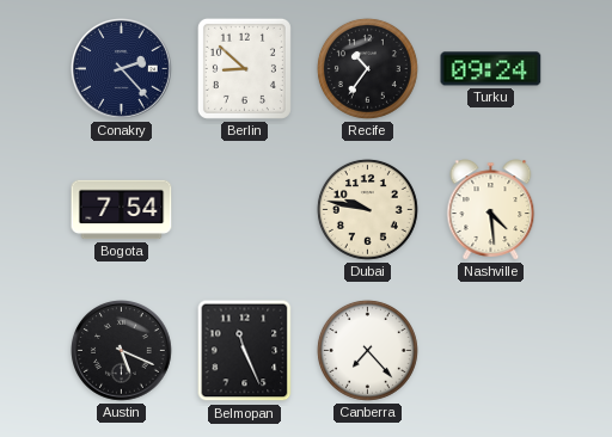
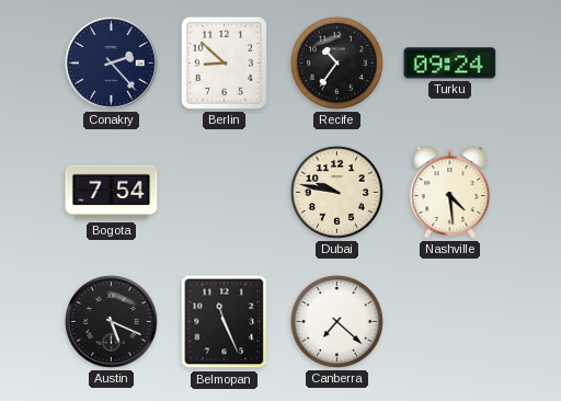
Canberra: 7:23 -> 7:22 (336, 321)
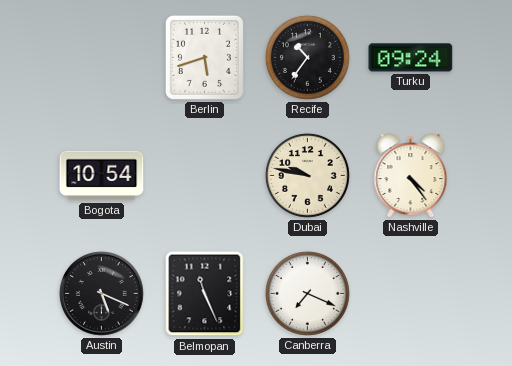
Conakry: 2:23 -> none (112, 64)
Berlin: 8:52 -> 5:42 (204, 57)
Bogota: 7:54 -> 10:54 (102, 176)
Nashville: 4:29 -> 4:24 (411, 176)
Canberra: 7:22 -> 7:19 (307, 293)
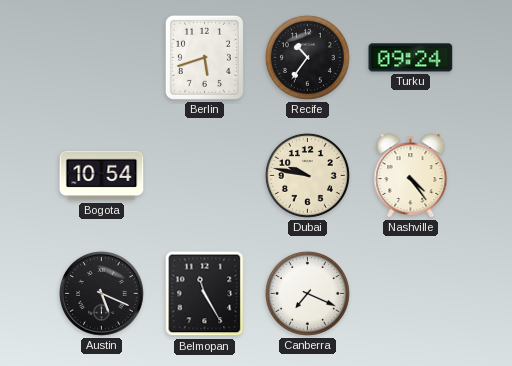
Belmopan: 11:26 -> 11:25 (205, 294)
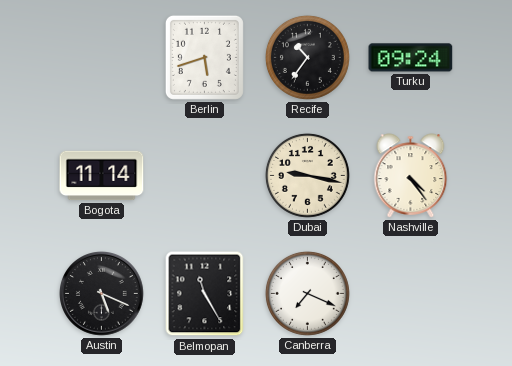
Bogota: 10:54 -> 11:14 (102, 176)
Dubai: 9:47 -> 9:17 (307, 175)
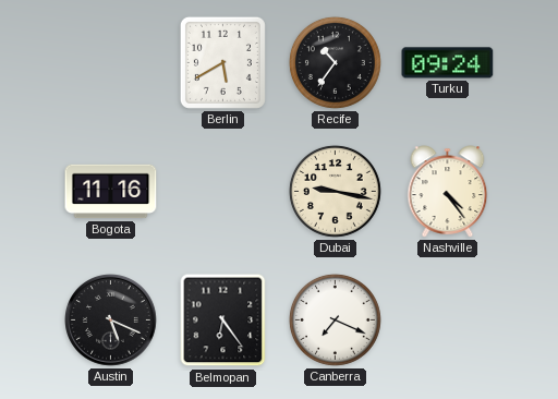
Berlin: 5:42 -> 5:40 (222, 62)
Bogota: 11:14 -> 11:16 (111, 192)
Belmopan: 11:25 -> 6:24 (223, 321)
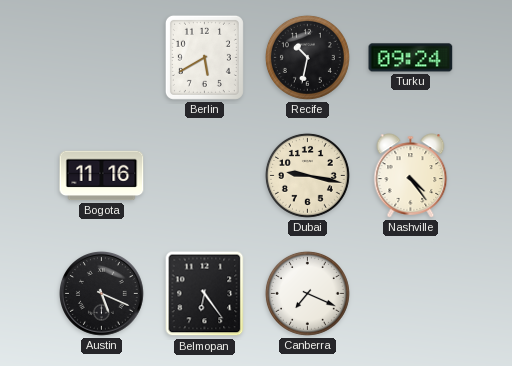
Recife: 10:36 -> 10:32 (307, 57)
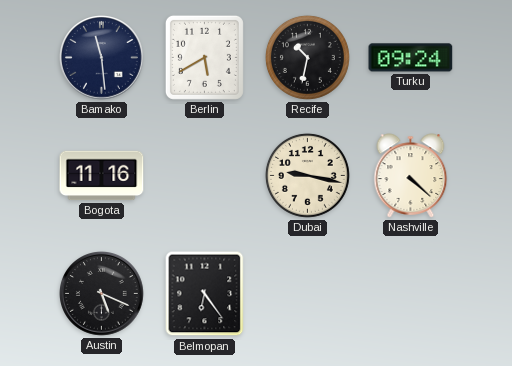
Bamako: none -> 11:29 (102, 58)
Nashville: 4:24 -> 4:22 (411, 176)
Canberra: 7:19 -> none (307, 293)
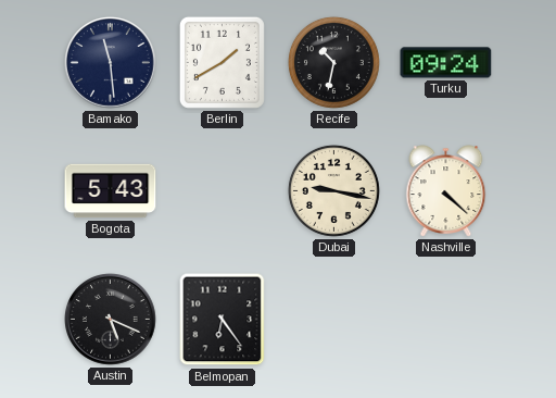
Berlin: 5:40 -> 1:40 (222, 62)
Bogota: 11:16 -> 5:43 (111, 191)
